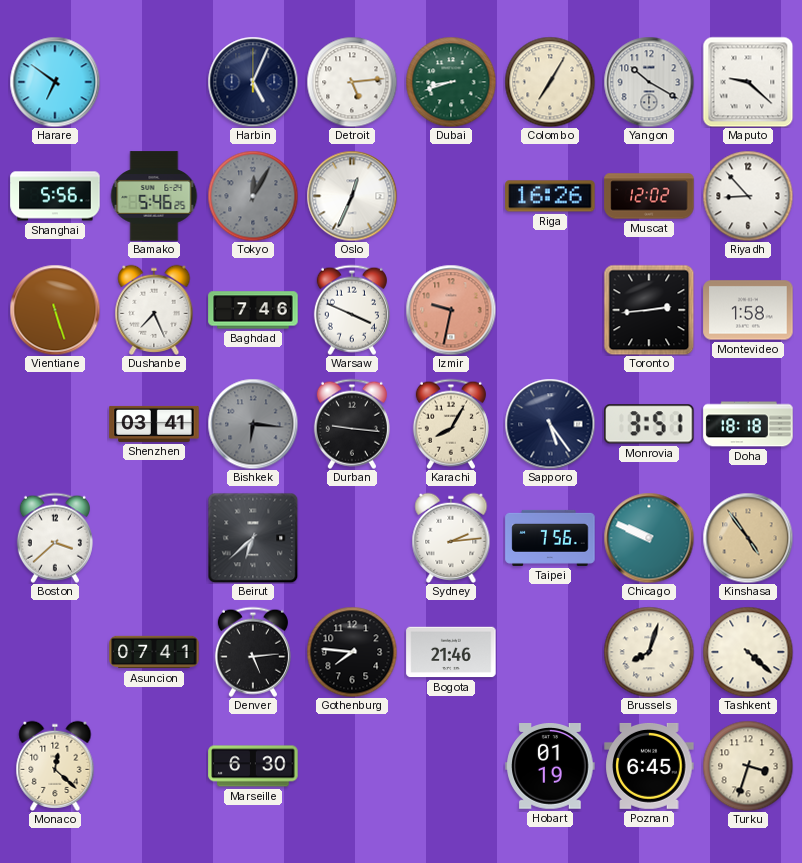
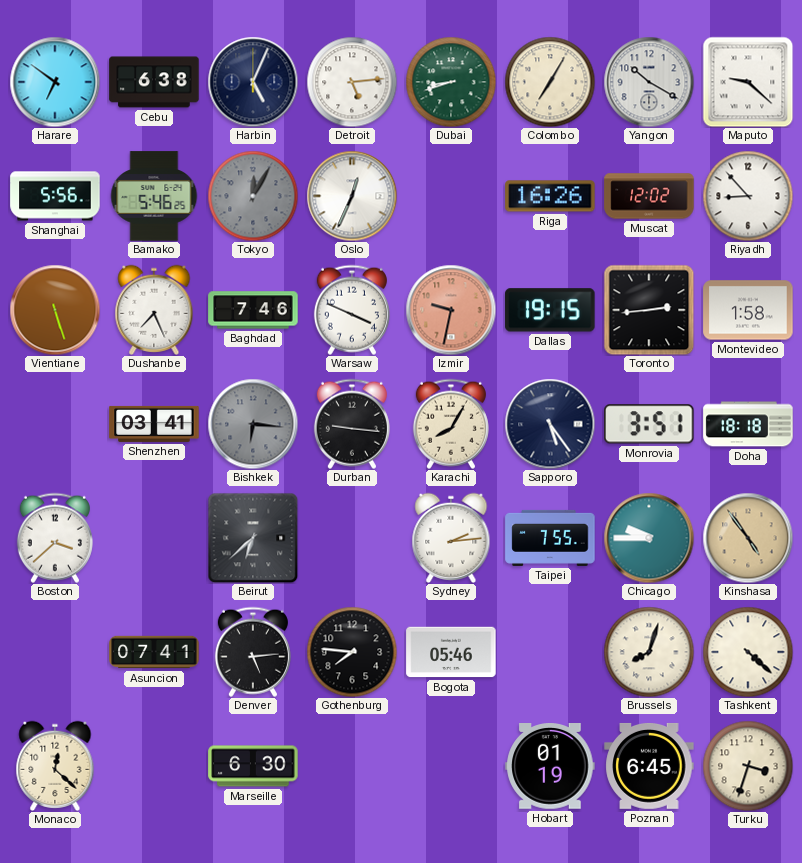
Cebu: none -> 6:38 (154, 82)
Dallas: none -> 19:15 (550, 310)
Taipei: 7:56 -> 7:55 (550, 538)
Chicago: 9:49 -> 9:45 (649, 538)
Bogota: 21:46 -> 05:46 (451, 652)
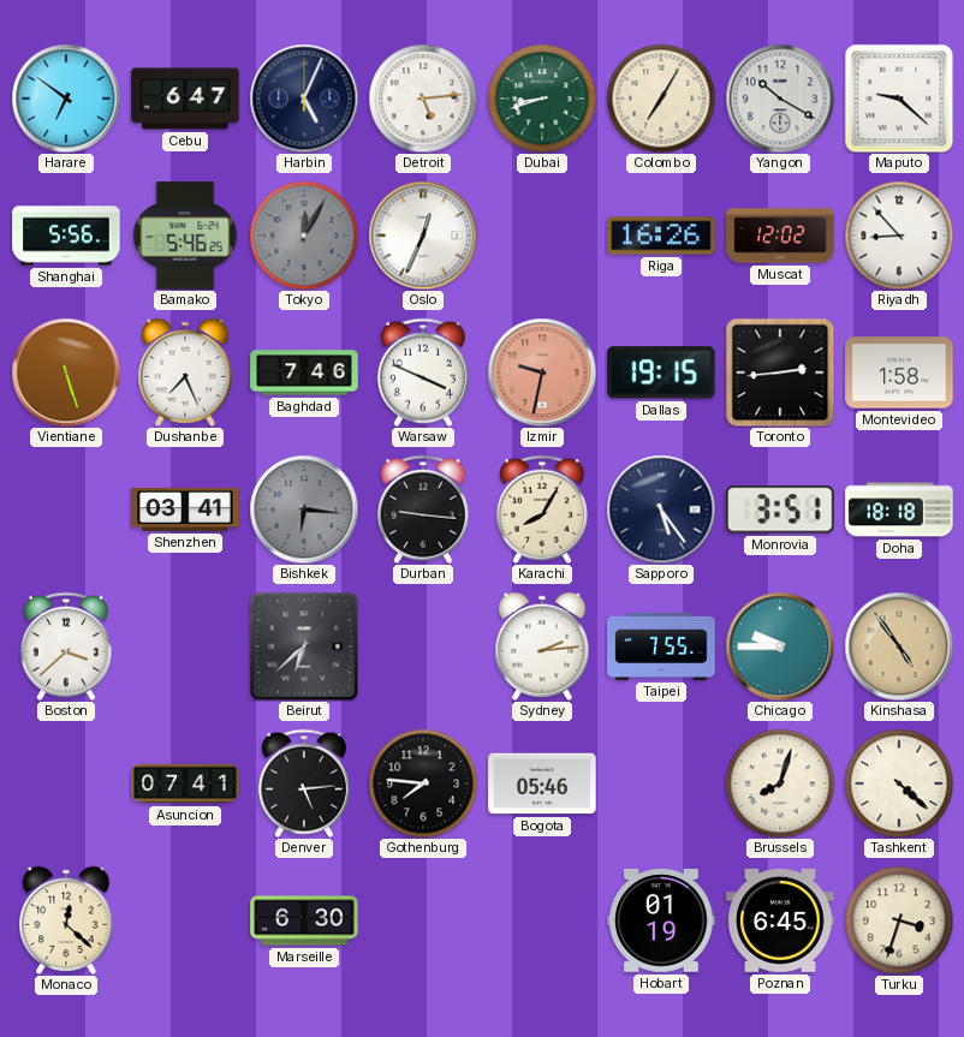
Cebu: 6:38 -> 6:47 (185, 99)
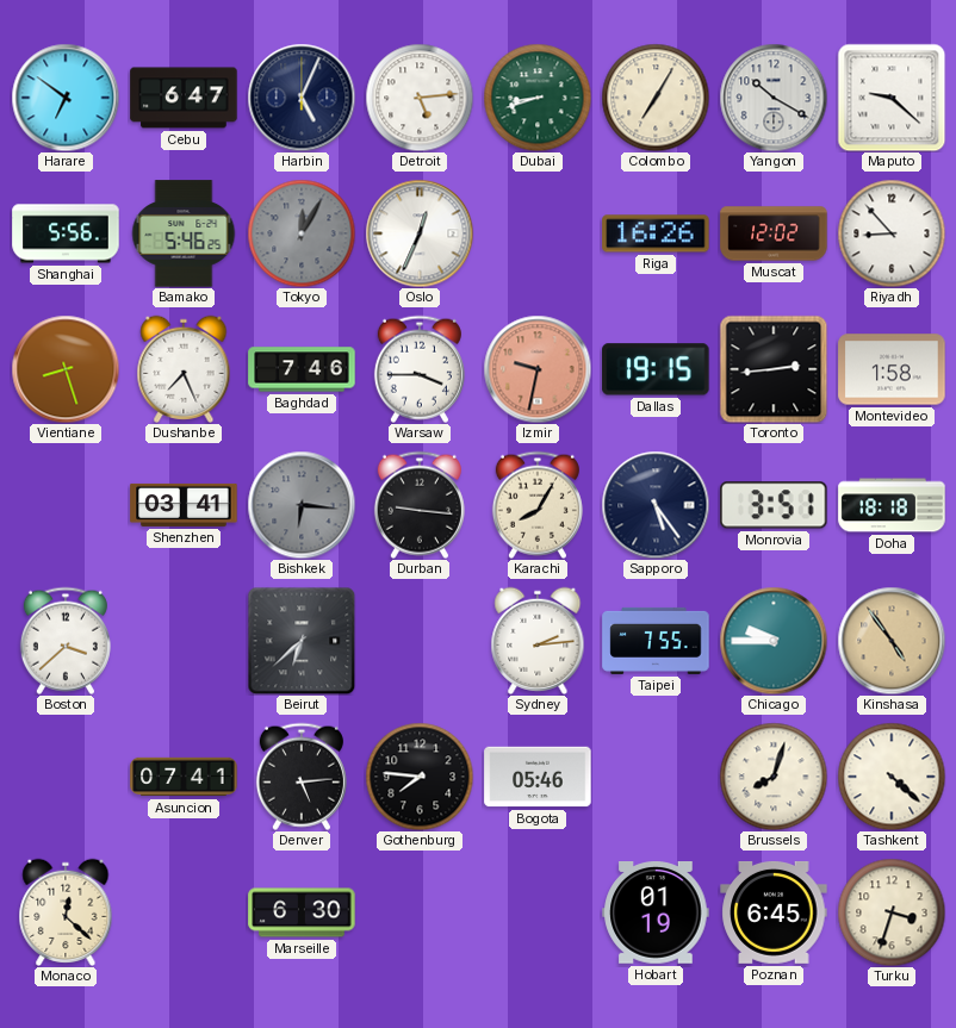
Vientiane: 5:27 -> 8:27 (66, 369)
Warsaw: 3:49 -> 3:45 (420, 369)
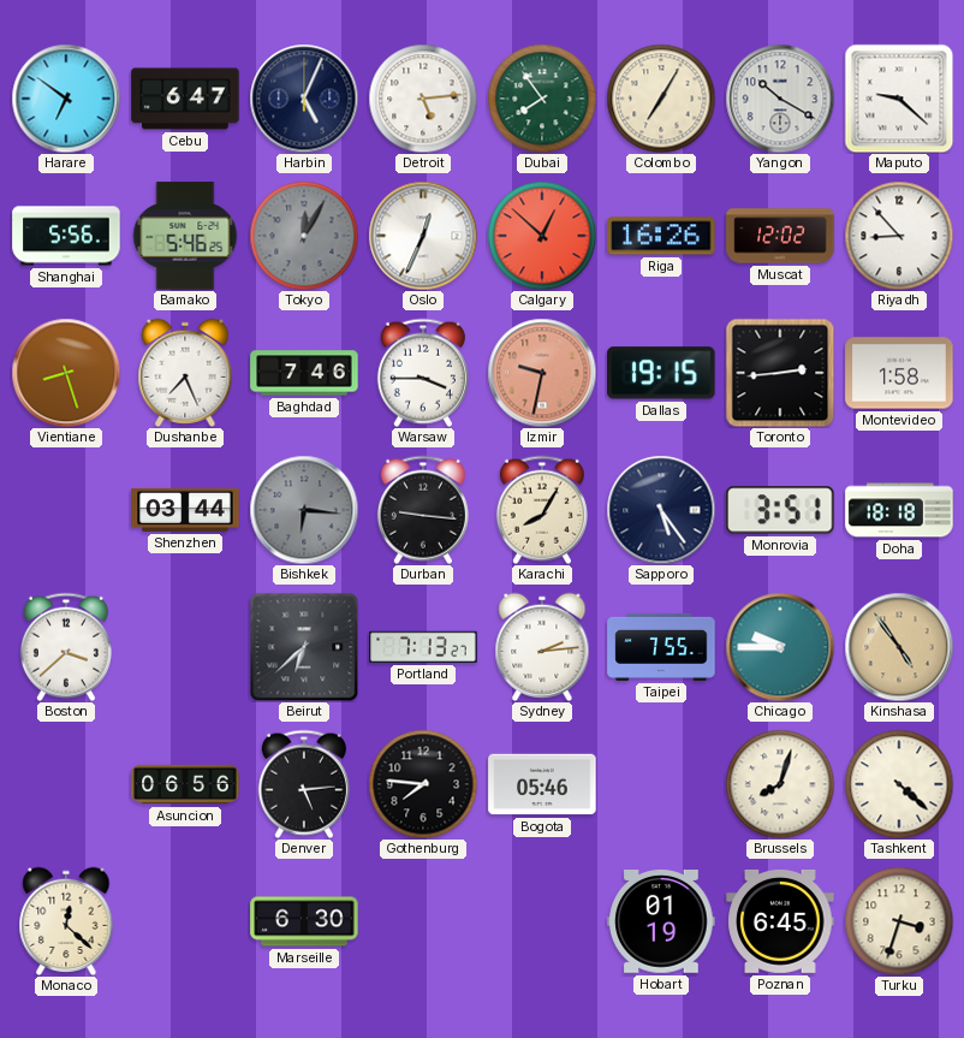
Dubai: 8:42 -> 7:54 (542, 99)
Calgary: none -> 12:52 (542, 236)
Shenzhen: 03:41 -> 03:44 (185, 510)
Portland: none -> 7:13 (423, 647)
Asuncion: 07:41 -> 06:56 (185, 784)
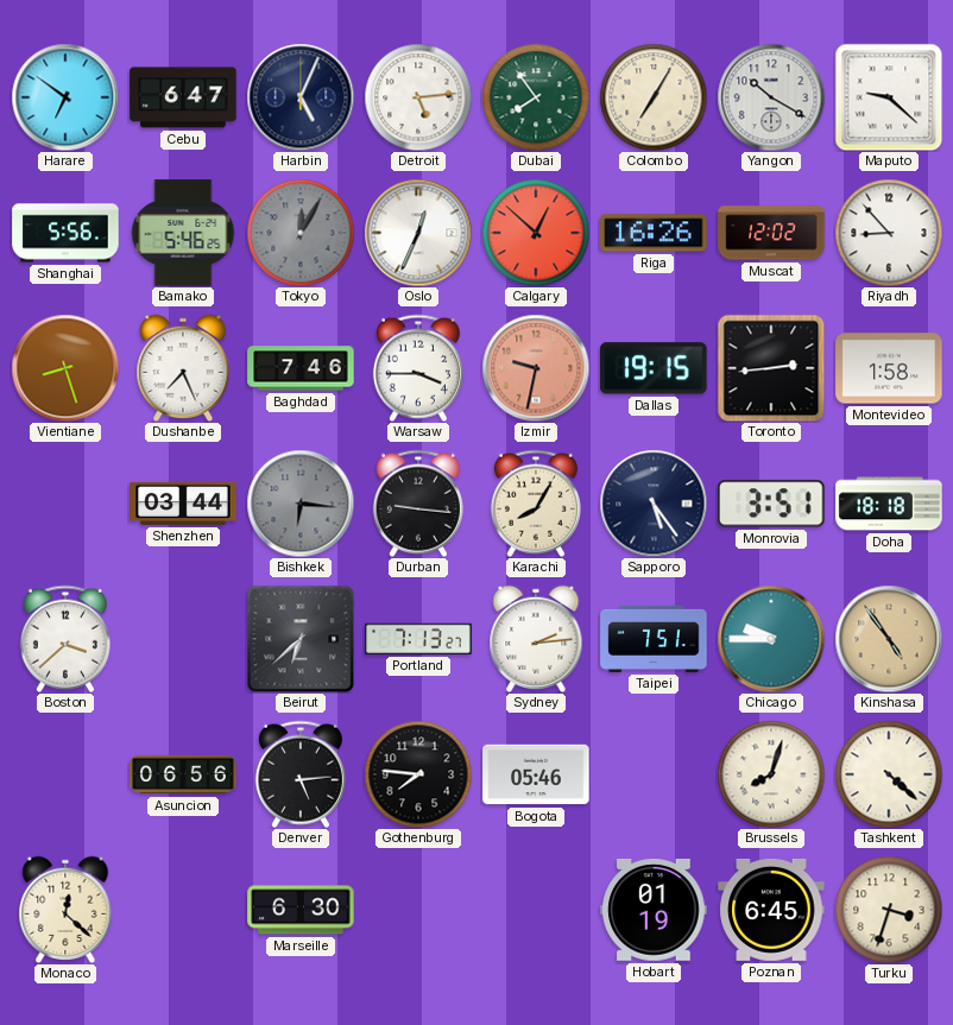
Taipei: 7:55 -> 7:51 (654, 639)
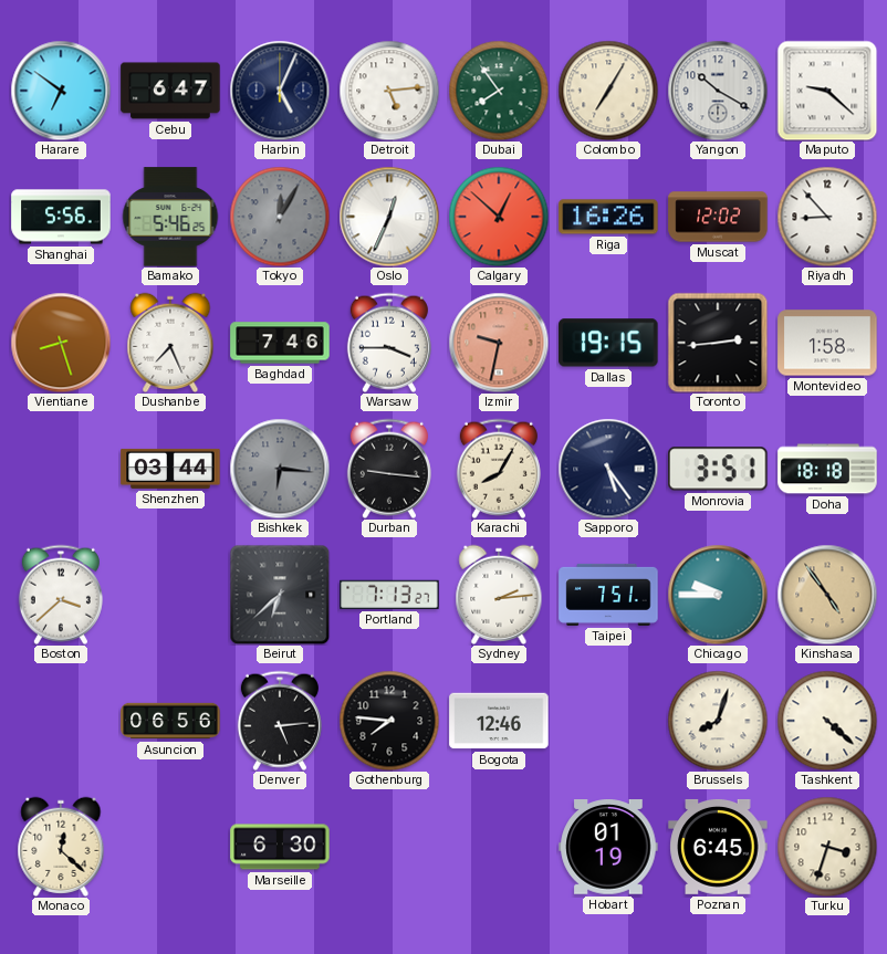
Bogota: 05:46 -> 12:46 (499, 721)
